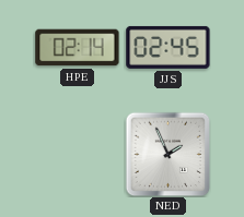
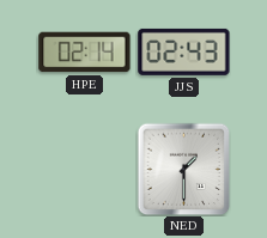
JJS: 02:45 -> 02:43 (184, 51)
NED: 1:56 -> 1:30 (183, 169)
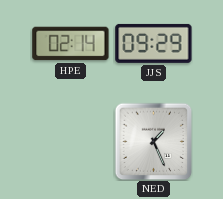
JJS: 02:43 -> 09:29 (154, 43)
NED: 1:30 -> 1:26 (153, 141)
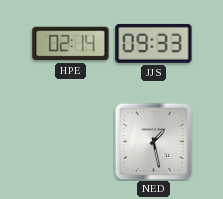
JJS: 09:29 -> 09:33 (154, 43)
NED: 1:26 -> 1:28 (153, 141)
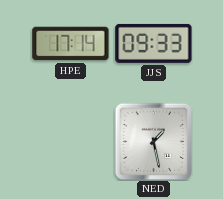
HPE: 02:14 -> 17:14 (71, 44)
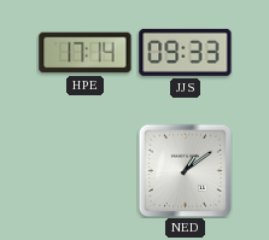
NED: 1:28 -> 1:09 (185, 170)
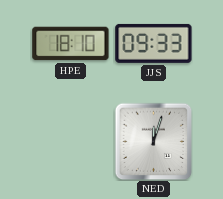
HPE: 17:14 -> 18:10 (71, 44)
NED: 1:09 -> 12:03 (153, 141)
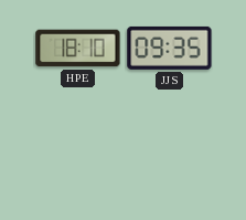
JJS: 09:33 -> 09:35 (170, 48)
NED: 12:03 -> none (153, 141)
